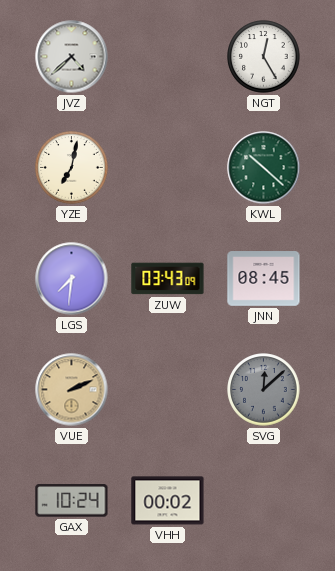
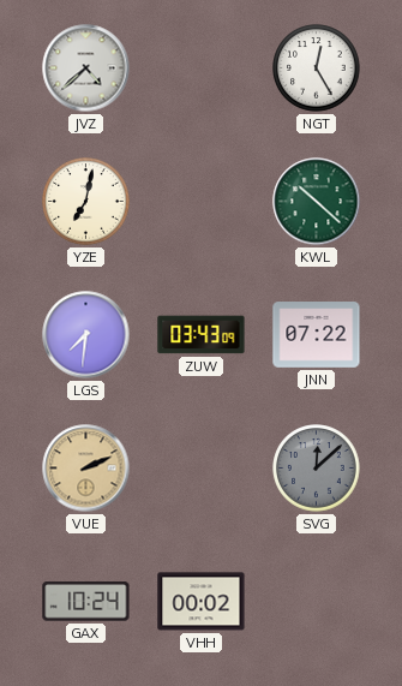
JNN: 08:45 -> 07:22 (317, 335)
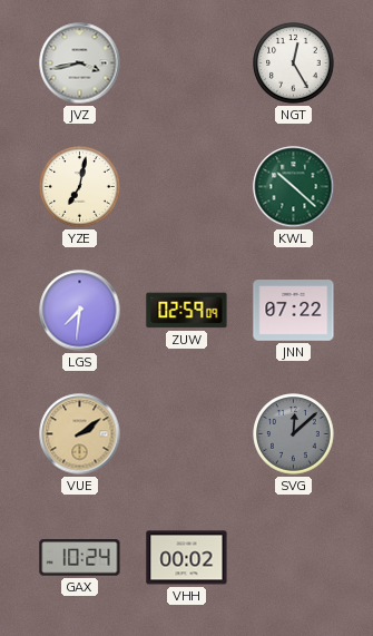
JVZ: 4:38 -> 3:43 (80, 63)
ZUW: 03:43 -> 02:59 (187, 311)
VUE: 2:11 -> 2:09 (80, 434)
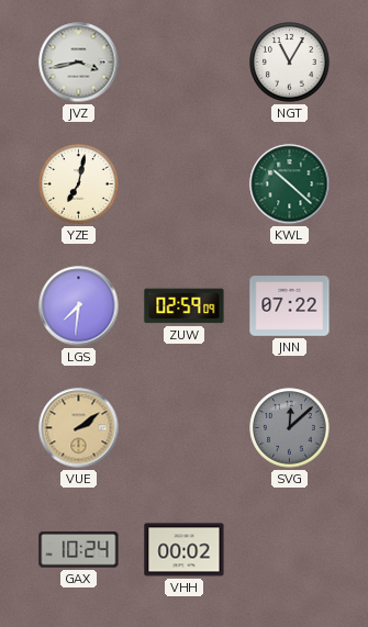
NGT: 12:25 -> 11:05 (290, 63)
